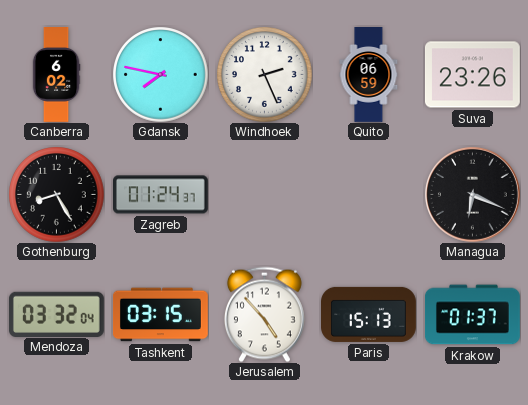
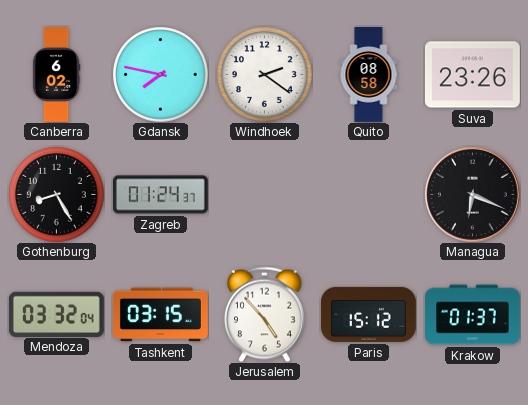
Windhoek: 2:26 -> 2:21 (264, 74)
Quito: 06:59 -> 08:58 (369, 75)
Paris: 15:13 -> 15:12 (369, 314)
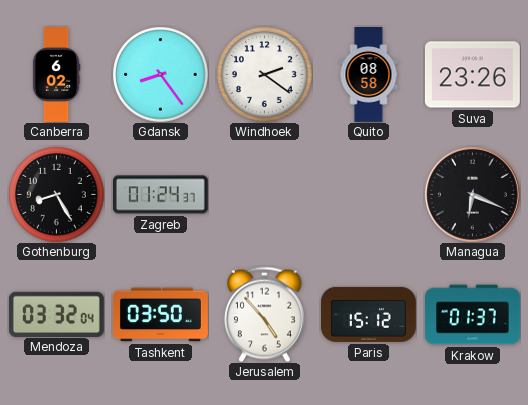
Gdansk: 7:47 -> 8:24 (160, 74)
Tashkent: 03:15 -> 03:50 (161, 315)
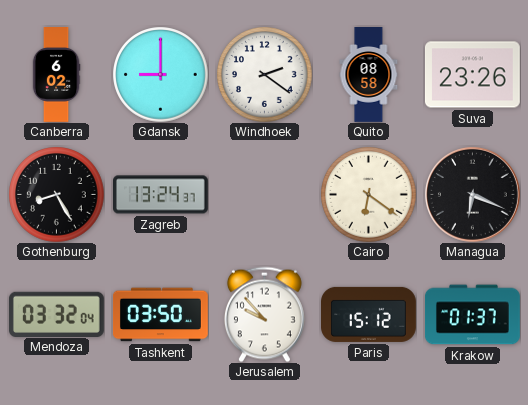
Gdansk: 8:24 -> 9:00 (160, 74)
Zagreb: 01:24 -> 13:24 (161, 195)
Cairo: none -> 6:21 (368, 194)
Jerusalem: 4:53 -> 9:53 (264, 314)
